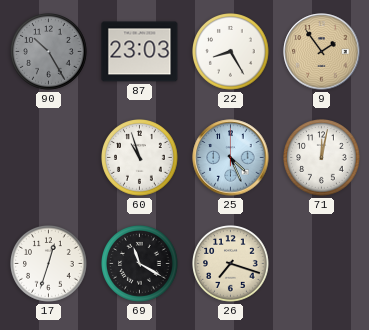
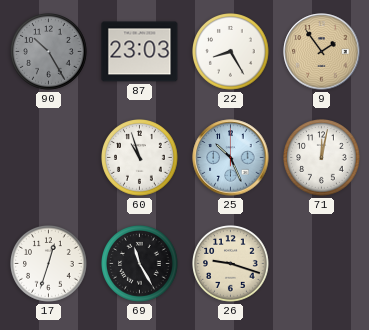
25: 4:26 -> 10:26 (231, 158)
69: 11:20 -> 11:25 (140, 264)
26: 7:18 -> 9:18 (231, 264)
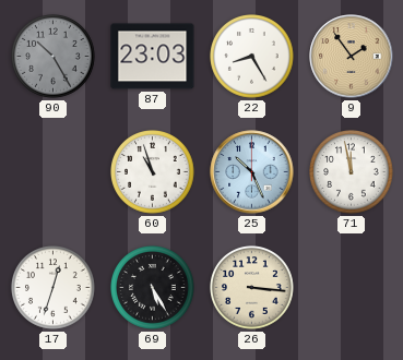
71: 12:02 -> 11:58 (352, 172)
69: 11:25 -> 5:25 (153, 288)
26: 9:18 -> 3:16 (252, 288)
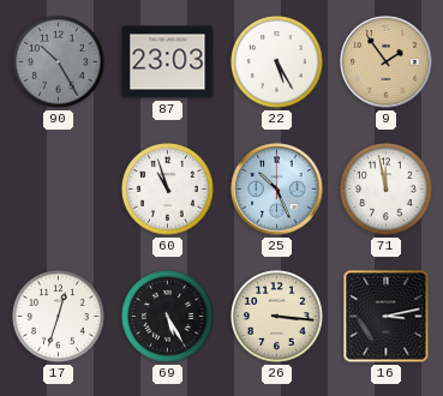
22: 8:25 -> 5:25 (277, 62)
16: none -> 3:13 (387, 317)
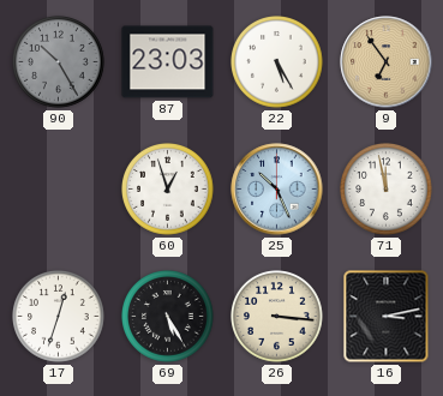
9: 1:54 -> 6:54 (387, 62)
60: 10:57 -> 12:57 (168, 190)
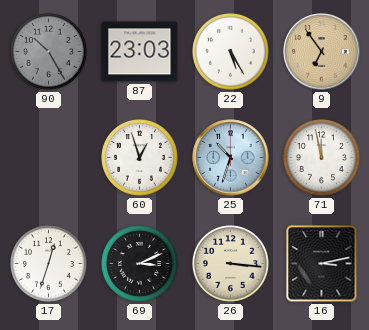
25: 10:26 -> 10:33 (231, 158)
69: 5:25 -> 3:11 (140, 264)
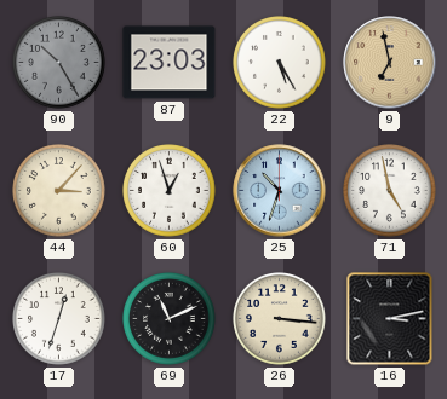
9: 6:54 -> 6:58 (390, 63)
44: none -> 3:07 (59, 191)
71: 11:58 -> 4:58 (390, 191)
69: 3:11 -> 11:11 (170, 319)
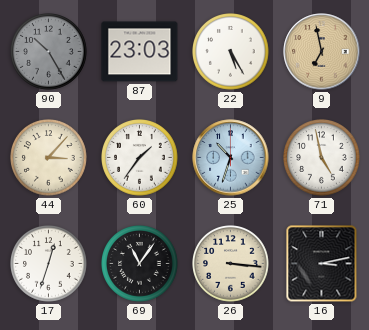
60: 12:57 -> 1:36 (140, 158)
69: 11:11 -> 11:06 (140, 264)
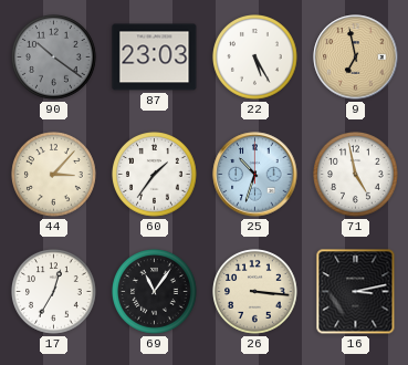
90: 10:25 -> 10:21 (54, 58)
17: 12:33 -> 12:35 (54, 292)
